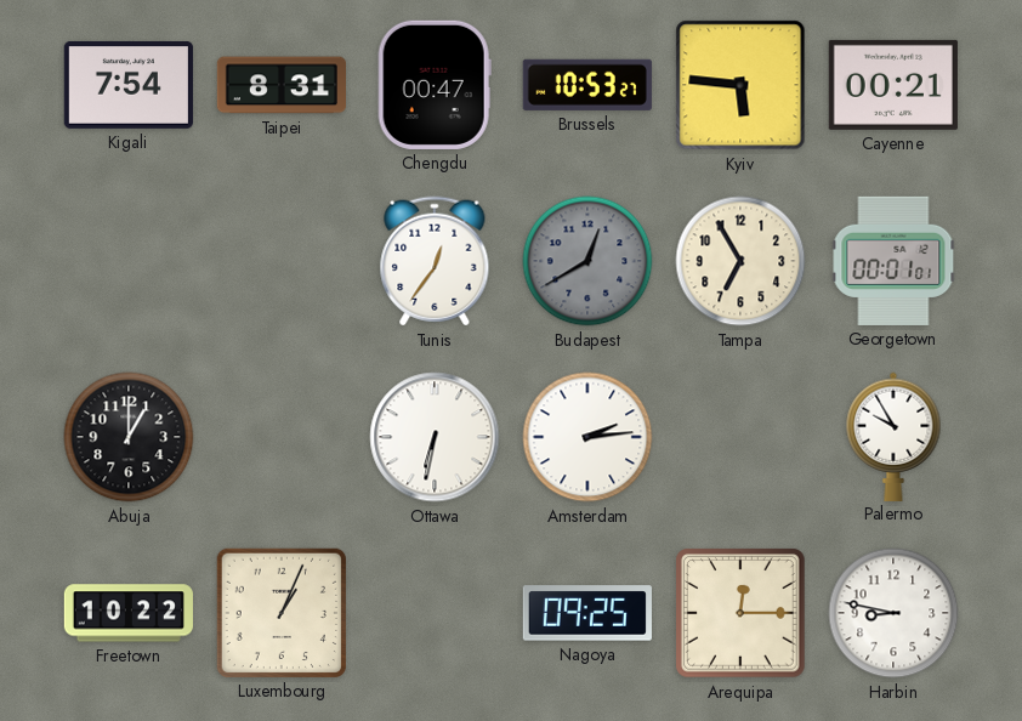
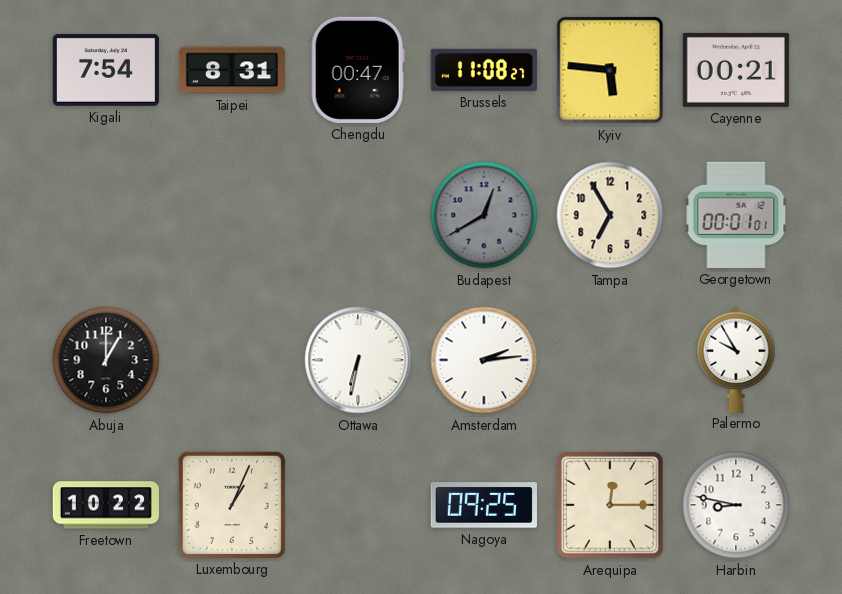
Brussels: 10:53 -> 11:08 (484, 70)
Tunis: 12:36 -> none (435, 261)
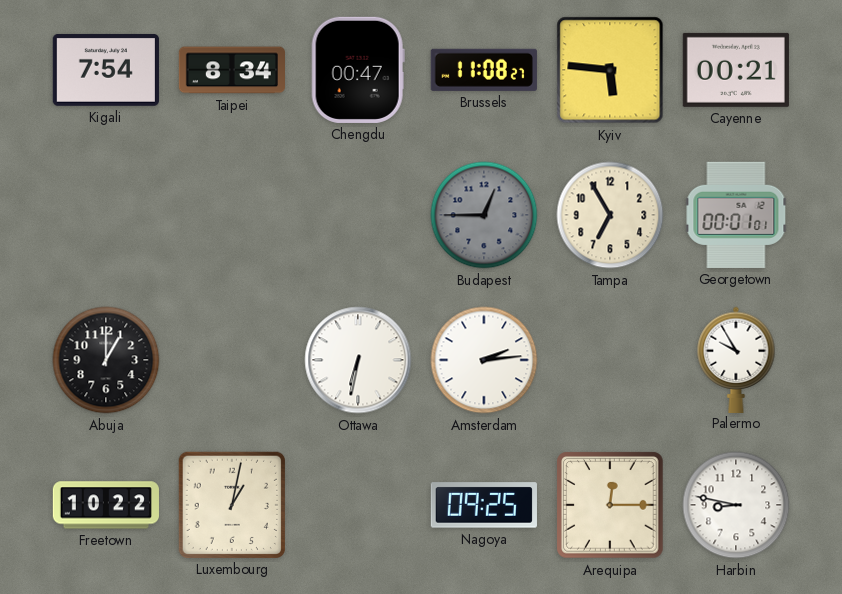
Taipei: 8:31 -> 8:34 (231, 70)
Budapest: 12:40 -> 12:45 (484, 215)
Luxembourg: 1:04 -> 1:02 (232, 505)
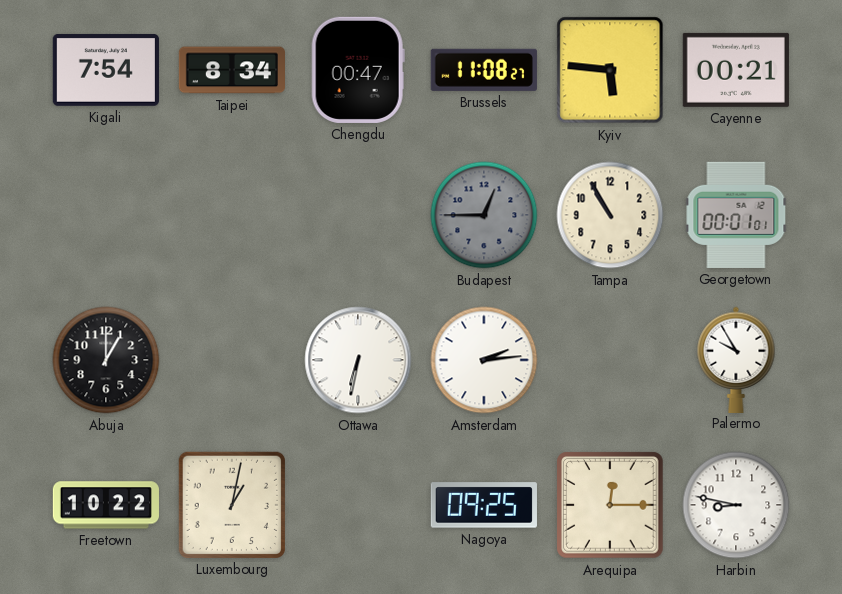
Tampa: 6:55 -> 10:55 (610, 215)
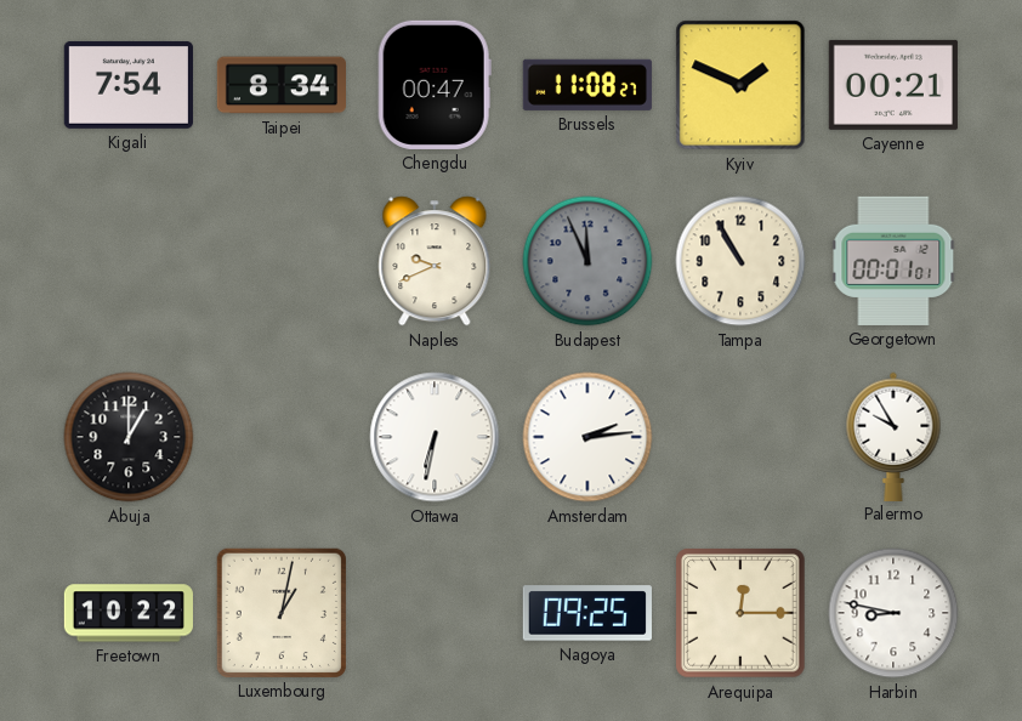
Kyiv: 5:46 -> 1:49 (740, 85)
Naples: none -> 9:41 (435, 261)
Budapest: 12:45 -> 11:56 (587, 261)
